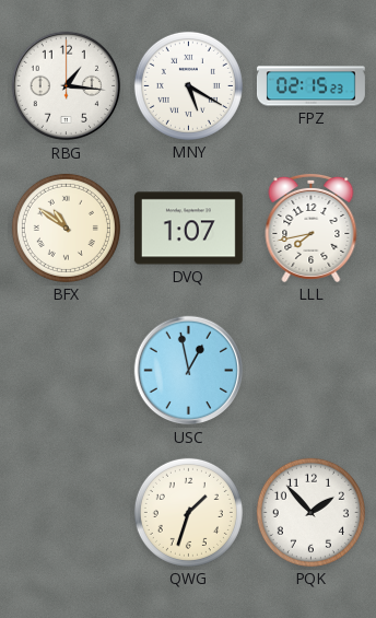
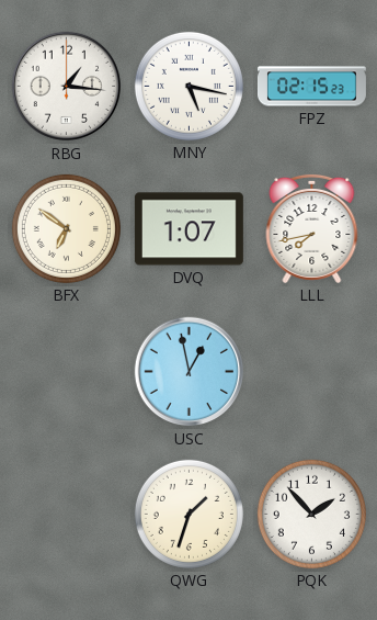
MNY: 5:20 -> 5:17 (188, 86)
BFX: 10:51 -> 6:51 (66, 228)
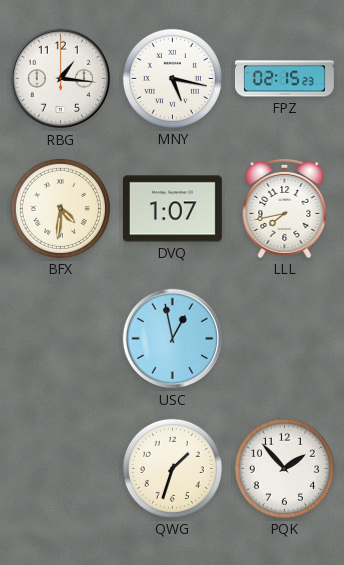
BFX: 6:51 -> 4:31 (60, 208)
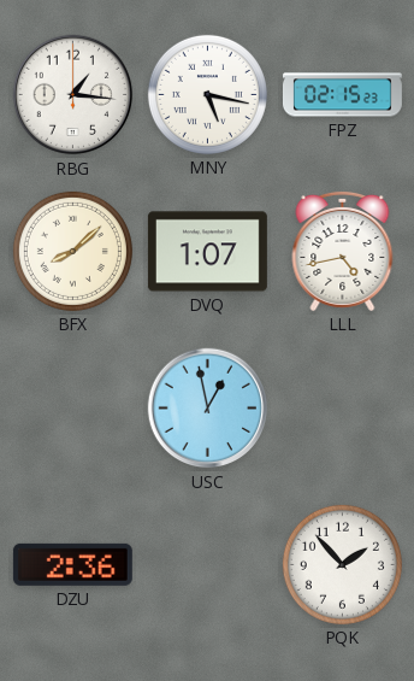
BFX: 4:31 -> 8:08 (72, 251)
LLL: 7:43 -> 4:43 (343, 251)
DZU: none -> 2:36 (72, 564)
QWG: 1:33 -> none (172, 468)
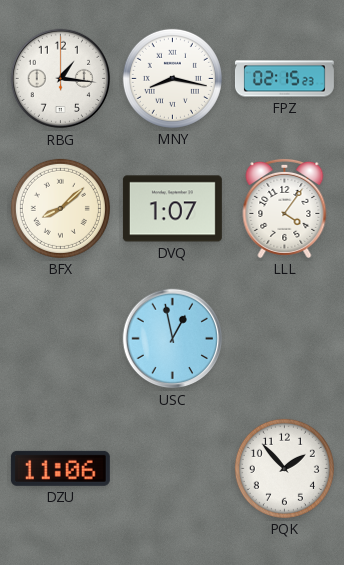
MNY: 5:17 -> 8:17 (172, 78)
LLL: 4:43 -> 4:06 (285, 208)
DZU: 2:36 -> 11:06 (60, 468)
